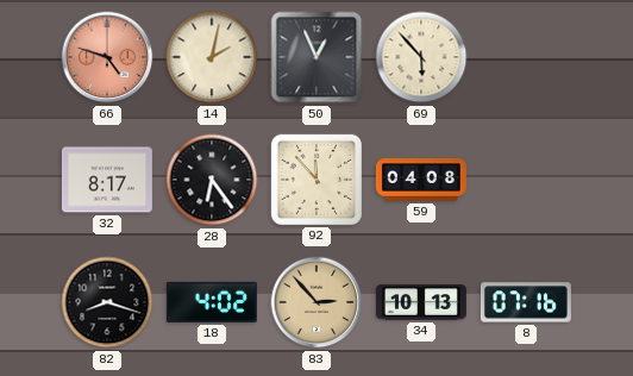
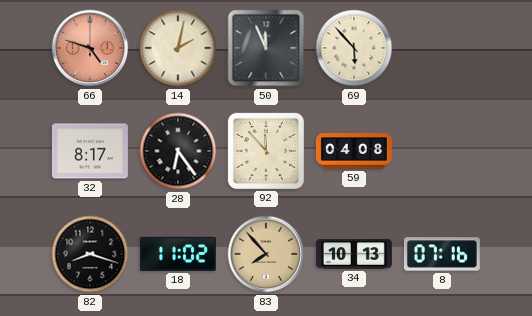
50: 12:56 -> 11:56 (266, 48)
18: 4:02 -> 11:02 (178, 254)
83: 2:53 -> 7:53 (266, 254)
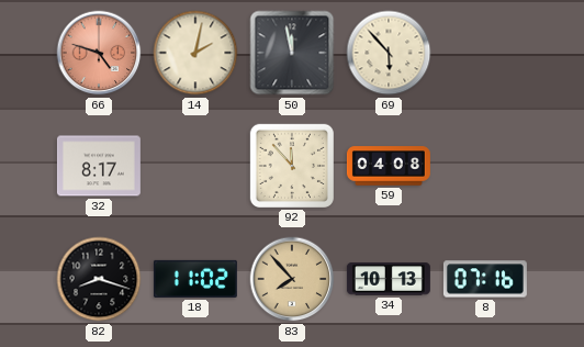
50: 11:56 -> 11:58 (292, 53)
28: 6:24 -> none (178, 151)
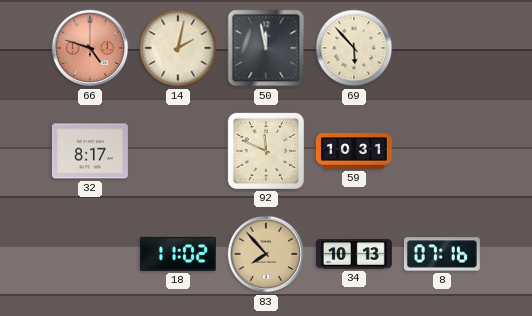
92: 11:53 -> 11:49 (266, 151)
59: 04:08 -> 10:31 (354, 151)
82: 8:18 -> none (99, 279)
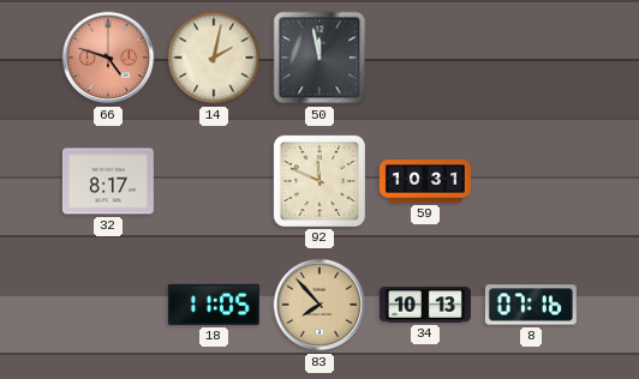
69: 5:53 -> none (354, 48)
18: 11:02 -> 11:05 (214, 305)
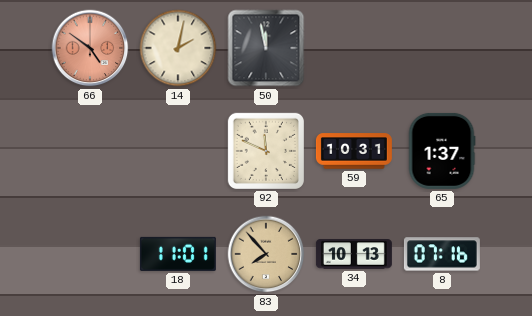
66: 4:48 -> 4:51 (90, 48)
32: 8:17 -> none (108, 181)
65: none -> 1:37 (442, 151)
18: 11:05 -> 11:01 (178, 254)
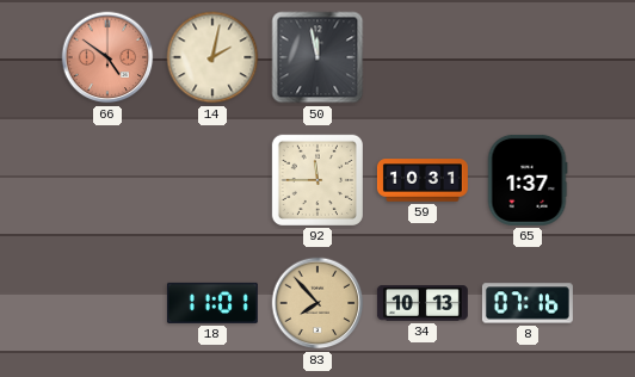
92: 11:49 -> 11:45 (317, 180)
